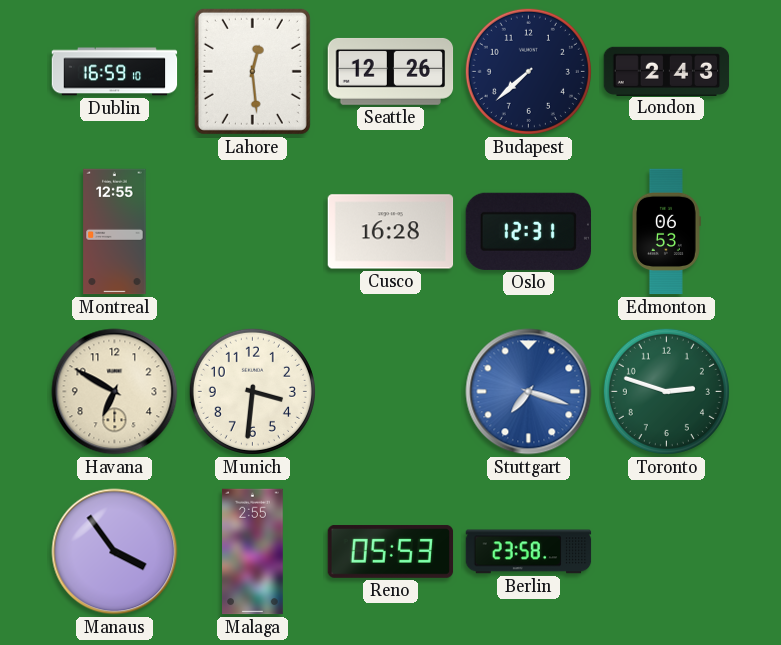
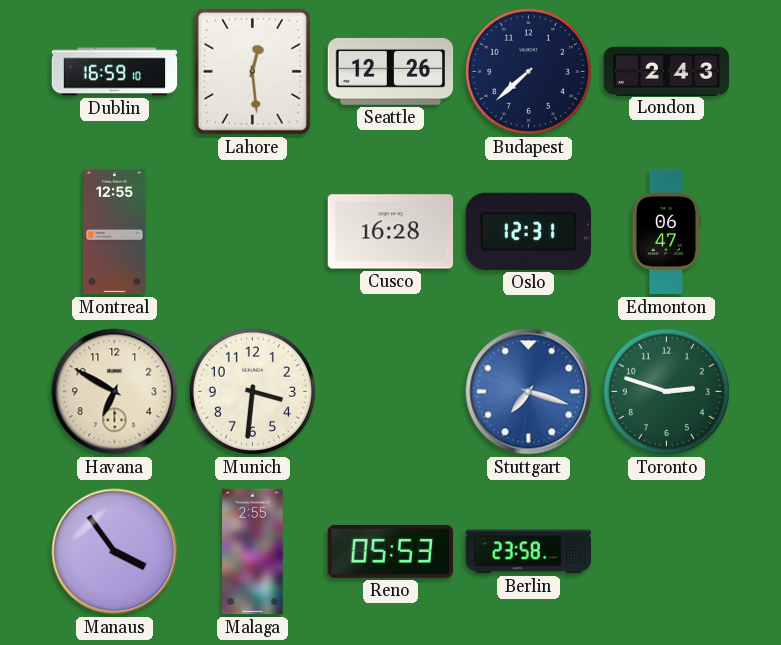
Edmonton: 06:53 -> 06:47 (666, 232)
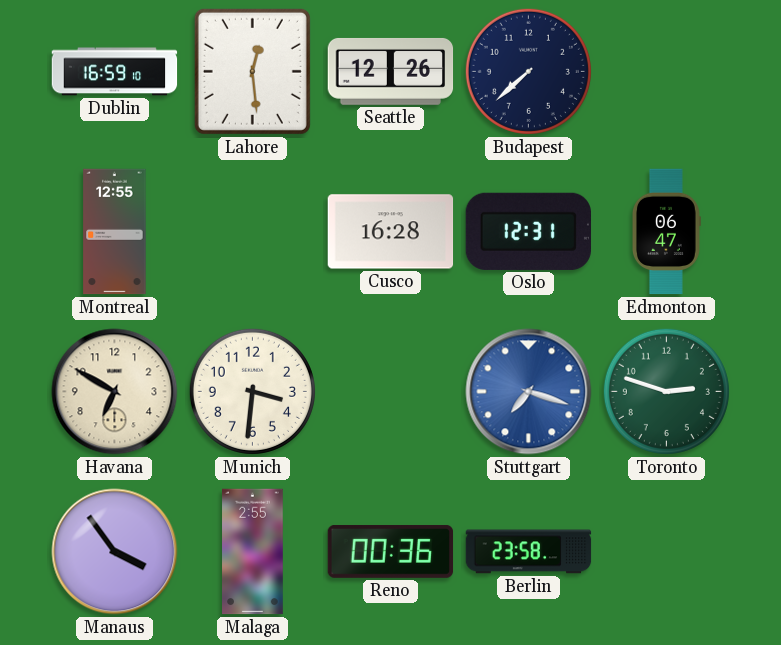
London: 2:43 -> none (667, 71)
Reno: 05:53 -> 00:36 (391, 551)
